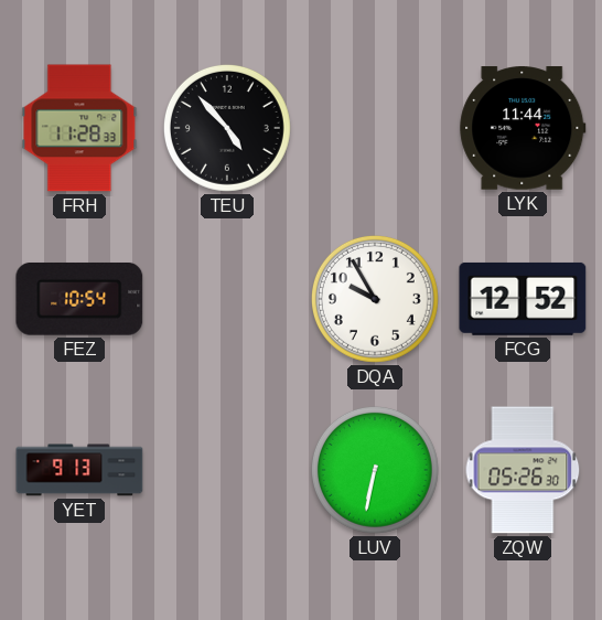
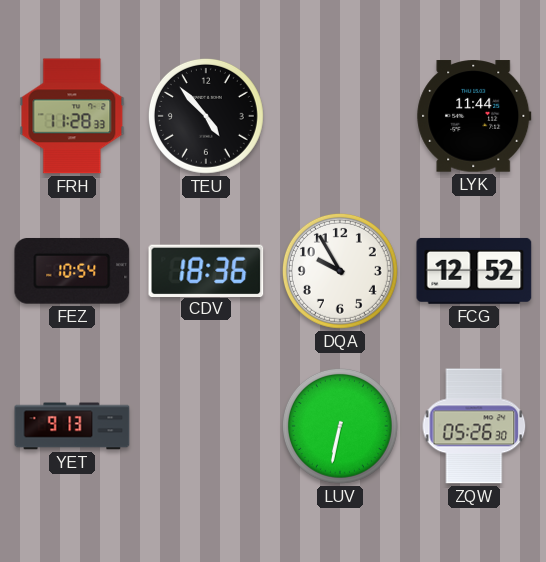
CDV: none -> 18:36 (206, 270)
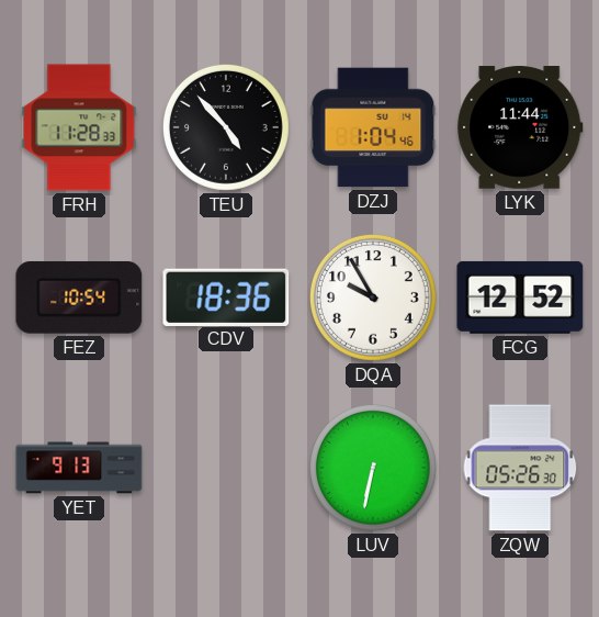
DZJ: none -> 1:04 (373, 127)
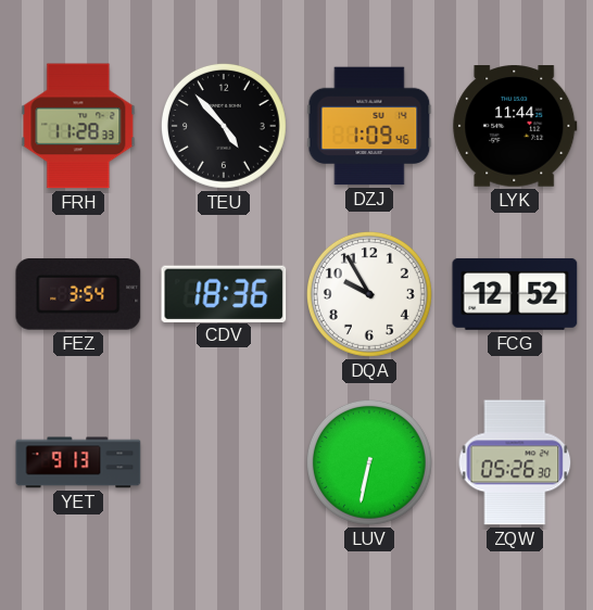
DZJ: 1:04 -> 1:09 (369, 126)
FEZ: 10:54 -> 3:54 (78, 294)
